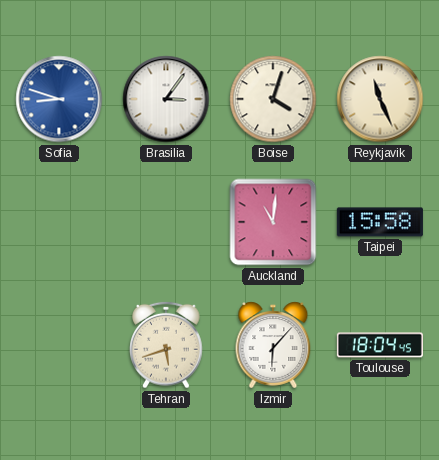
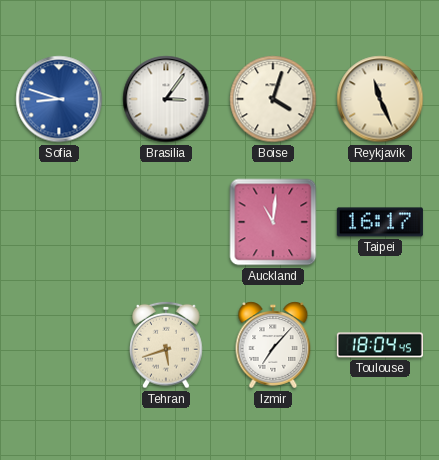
Taipei: 15:58 -> 16:17 (380, 222)
Izmir: 6:07 -> 7:07 (273, 345)
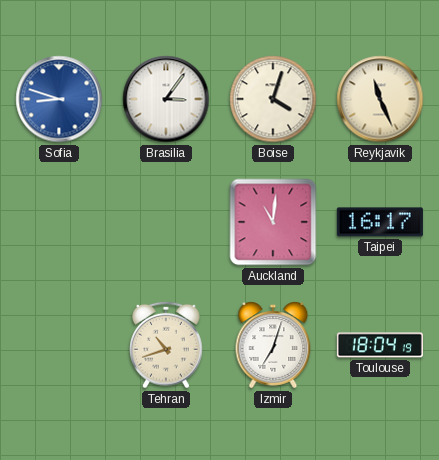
Tehran: 5:42 -> 10:42 (166, 345)
Izmir: 7:07 -> 7:03 (273, 345)
Toulouse: 18:04:45 -> 18:04:19 (380, 345)
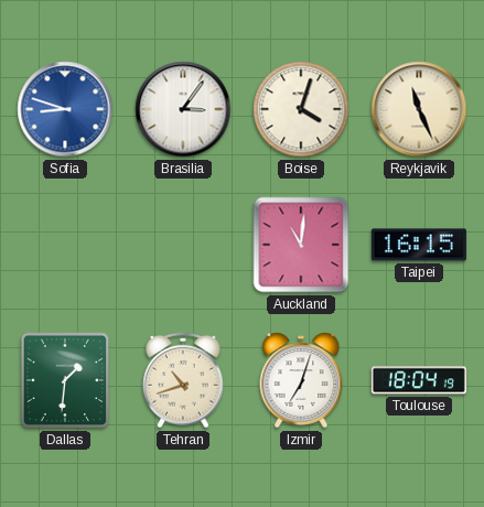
Taipei: 16:17 -> 16:15 (419, 245)
Dallas: none -> 1:31 (65, 380)
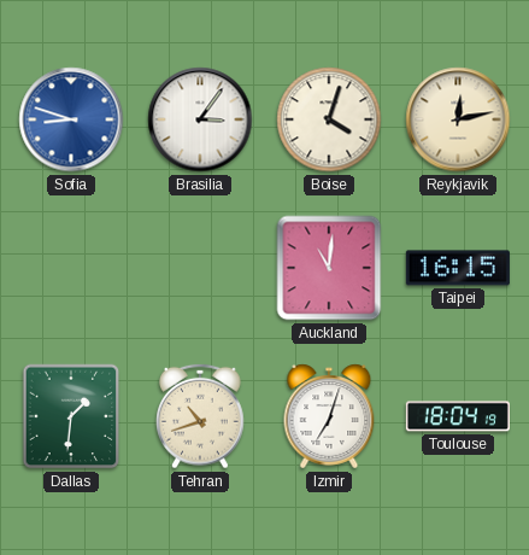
Reykjavik: 11:26 -> 12:13 (458, 119)
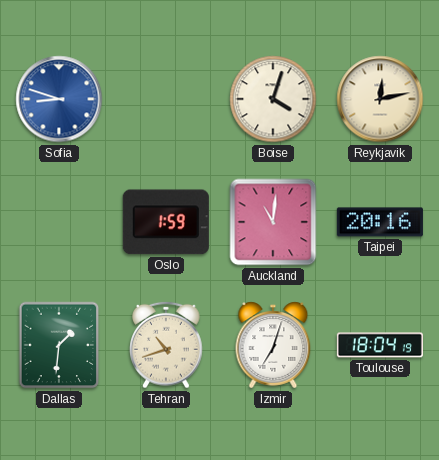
Brasilia: 3:06 -> none (200, 119)
Oslo: none -> 1:59 (166, 222)
Taipei: 16:15 -> 20:16 (380, 222)
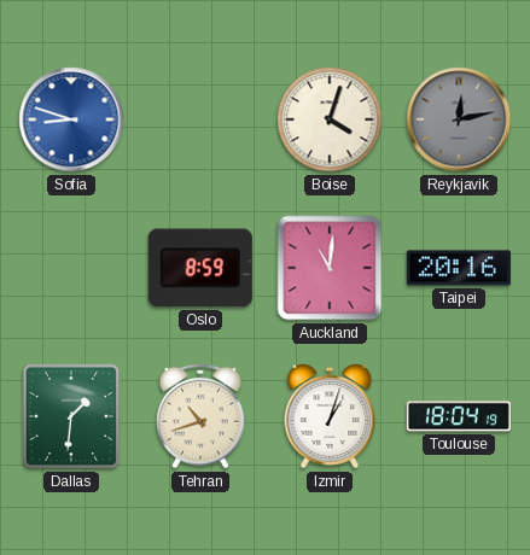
Reykjavik dial: cream -> grey (459, 119)
Oslo: 1:59 -> 8:59 (200, 268)
Izmir: 7:03 -> 1:03 (330, 416)
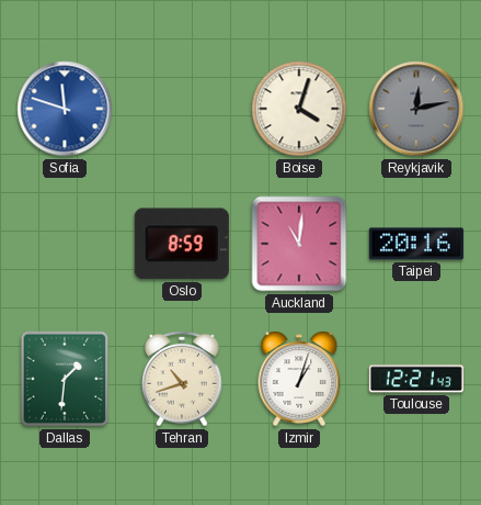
Sofia: 8:48 -> 11:48 (65, 109)
Toulouse: 18:04 -> 12:21 (416, 379)
